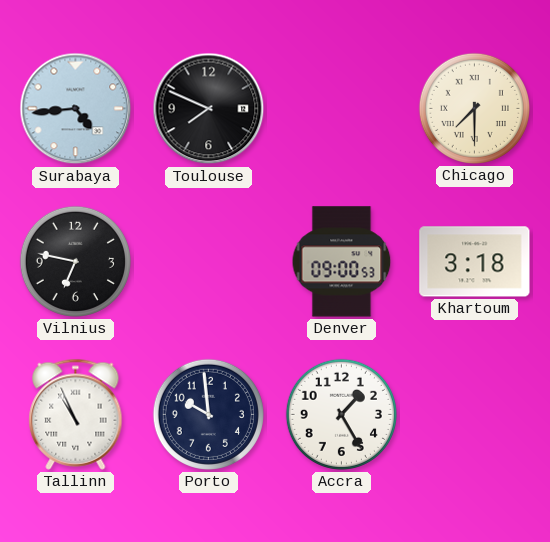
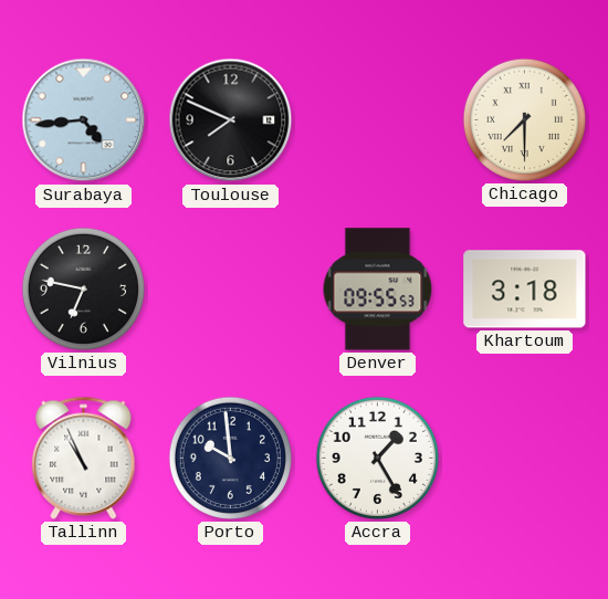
Denver: 09:00 -> 09:55 (378, 290)
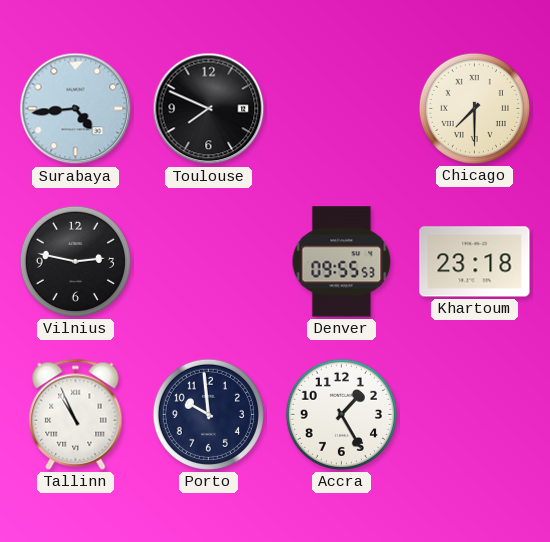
Vilnius: 6:47 -> 2:47 (75, 261)
Khartoum: 3:18 -> 23:18 (475, 262)
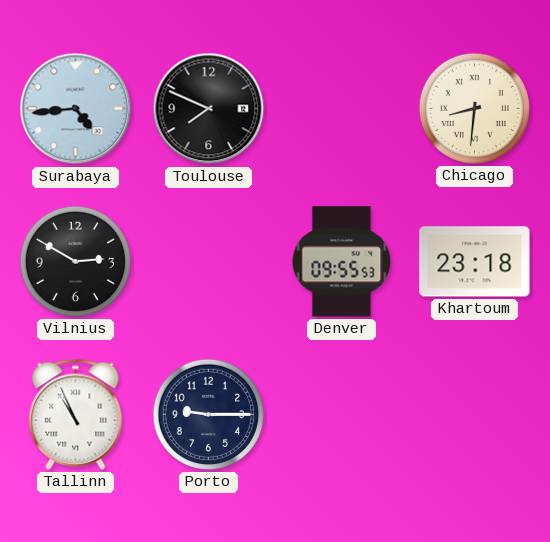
Chicago: 7:30 -> 8:31 (474, 108)
Vilnius: 2:47 -> 2:50 (75, 261)
Porto: 9:59 -> 9:15 (208, 414)
Accra: 1:25 -> none (341, 414)
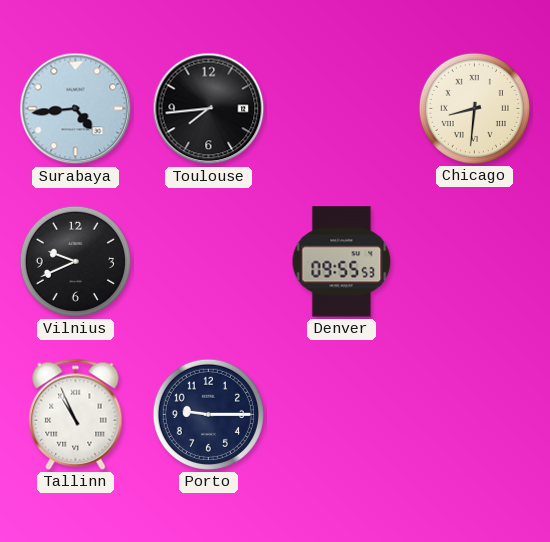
Toulouse: 7:49 -> 7:44 (209, 109)
Vilnius: 2:50 -> 9:41 (75, 261)
Khartoum: 23:18 -> none (475, 262)
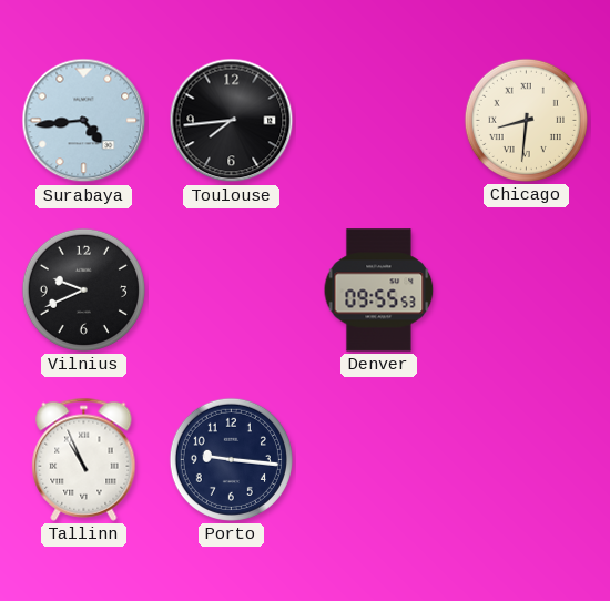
Porto: 9:15 -> 9:16 (231, 459)
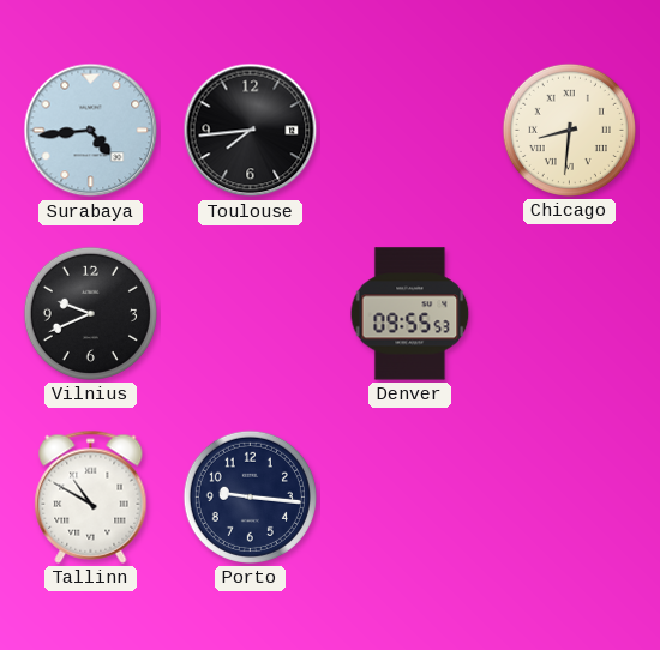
Tallinn: 10:56 -> 10:50 (91, 496)
